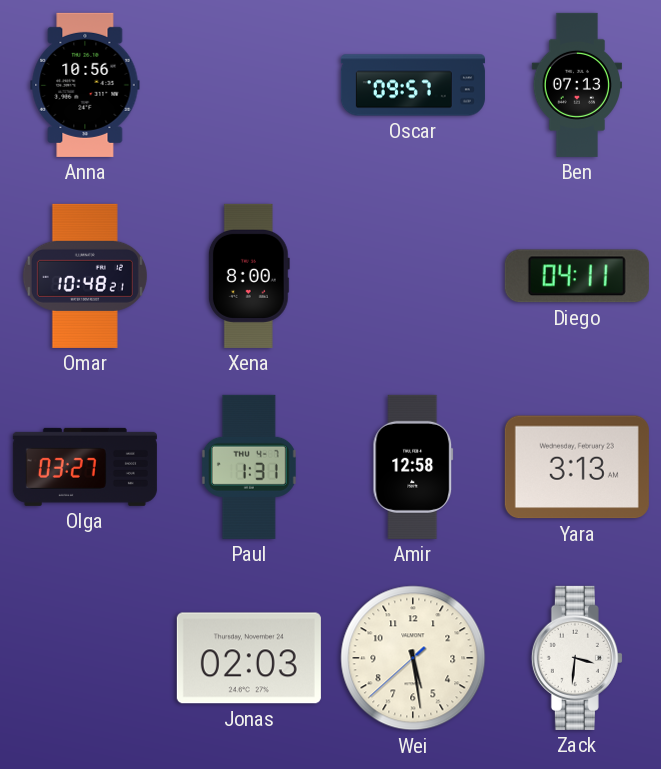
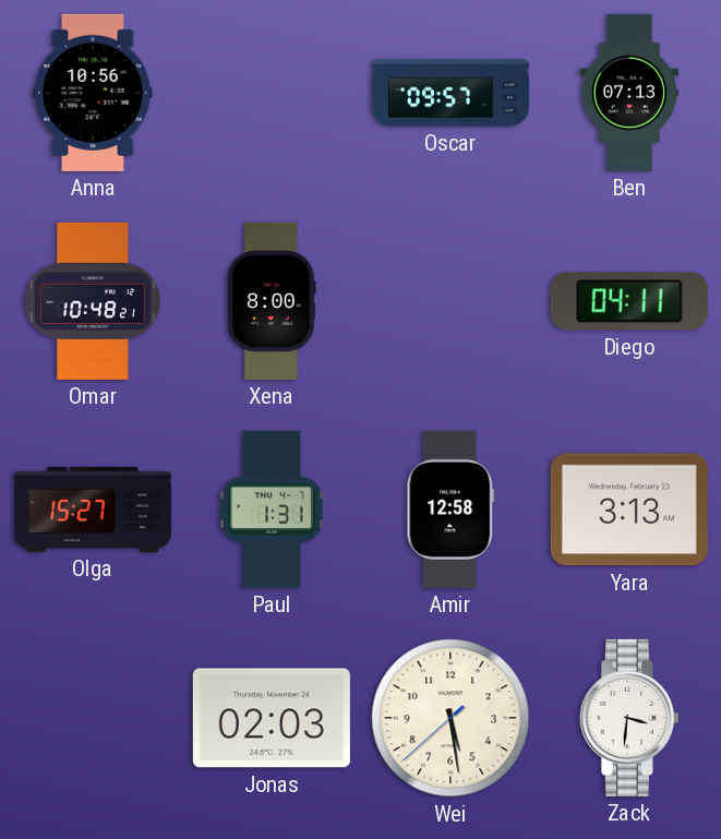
Olga: 03:27 -> 15:27 (93, 510)
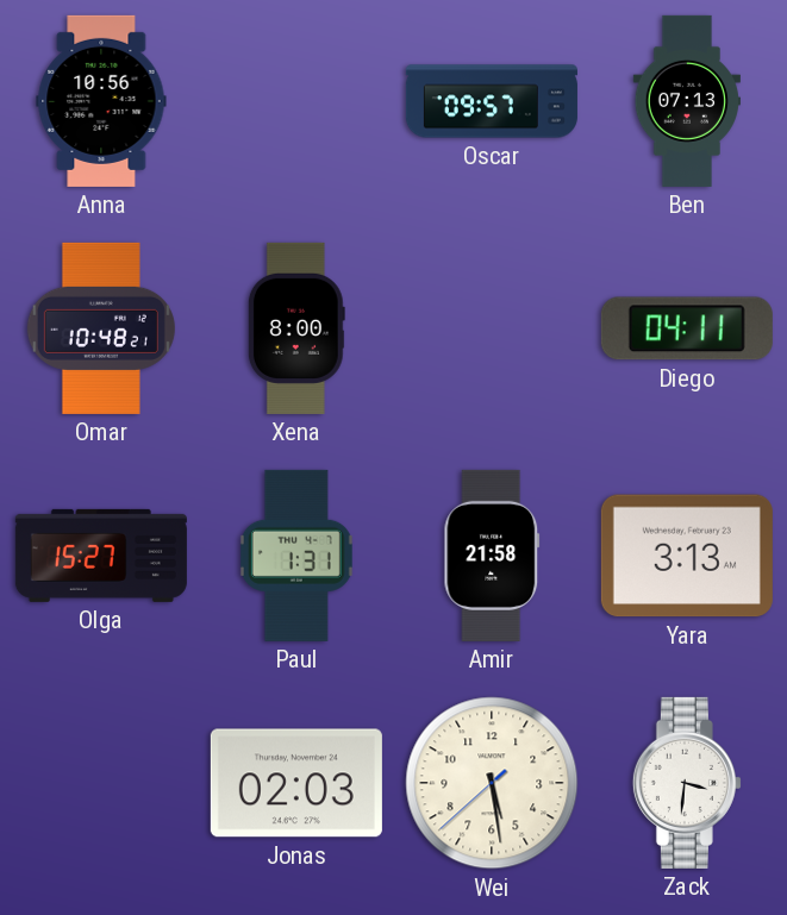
Amir: 12:58 -> 21:58 (492, 556)
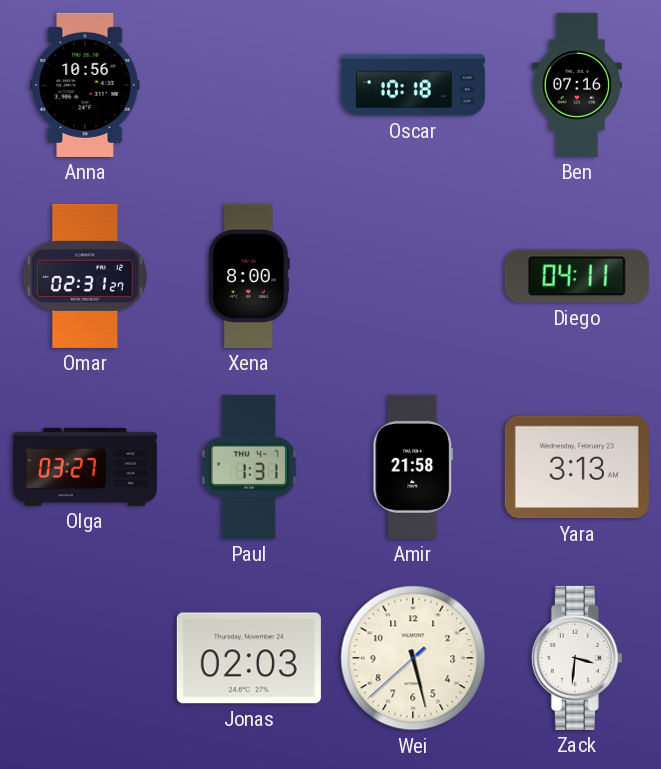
Oscar: 09:57 -> 10:18 (413, 85)
Ben: 07:13 -> 07:16 (577, 85)
Omar: 10:48 -> 02:31 (85, 276)
Olga: 15:27 -> 03:27 (85, 467)
Wei: 5:28 -> 5:27 (413, 658)
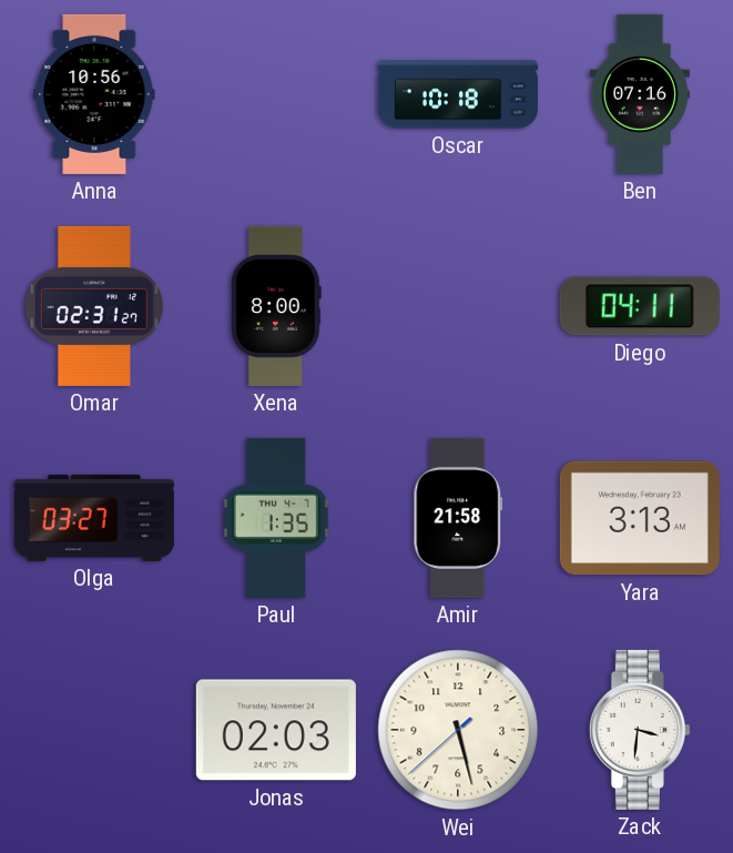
Paul: 1:31 -> 1:35 (276, 518)
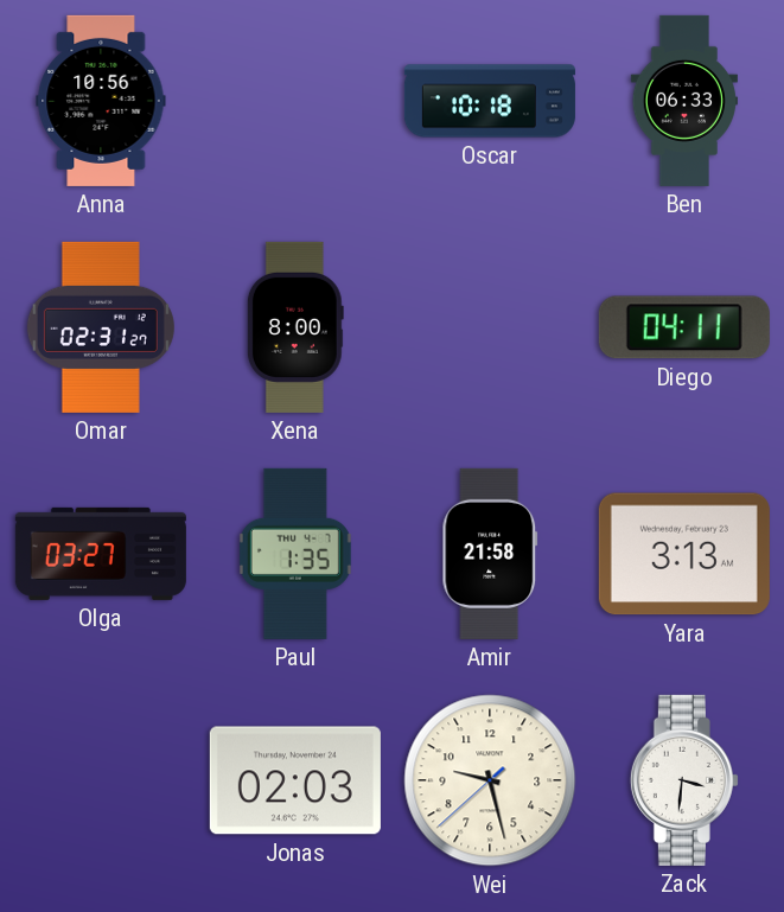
Ben: 07:16 -> 06:33 (684, 101)
Wei: 5:27 -> 9:27 (490, 780)
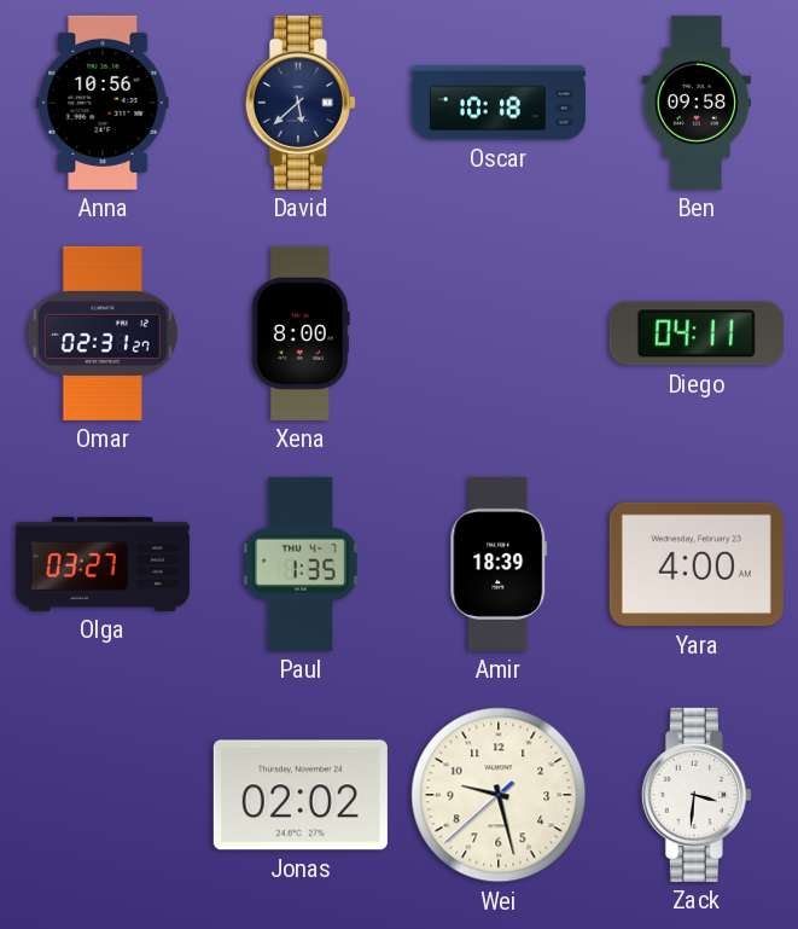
David: none -> 5:38 (301, 103)
Ben: 06:33 -> 09:58 (697, 103)
Amir: 21:58 -> 18:39 (499, 564)
Yara: 3:13 -> 4:00 (697, 564)
Jonas: 02:03 -> 02:02 (301, 795)
